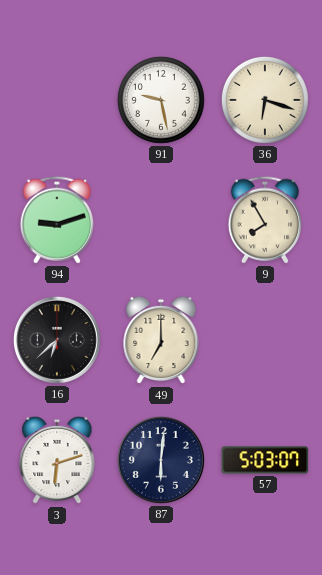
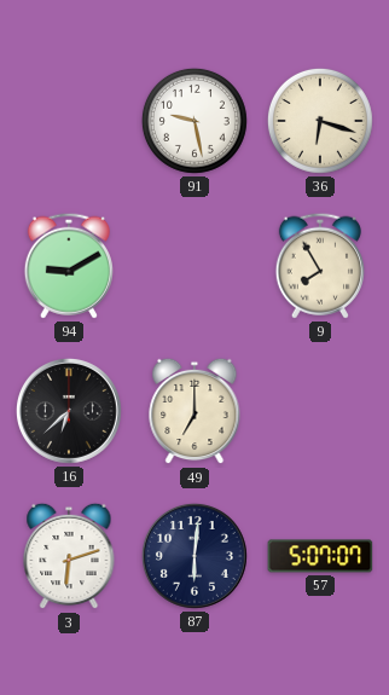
94: 9:12 -> 9:10 (69, 266)
57: 5:03 -> 5:07 (320, 556)
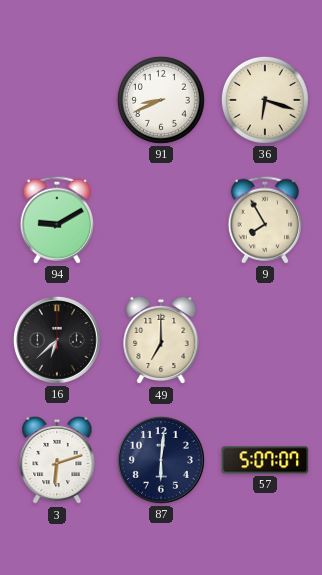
91: 9:28 -> 8:41 (161, 100)
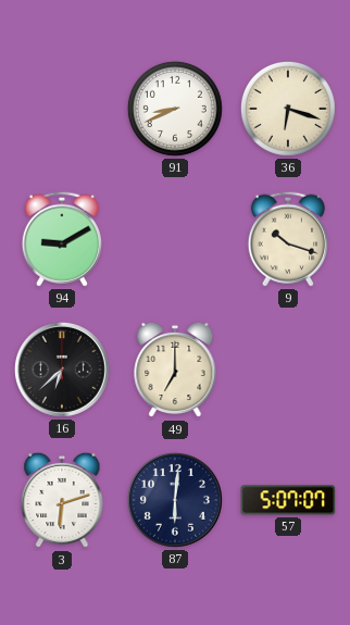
9: 7:55 -> 10:18 (288, 239)
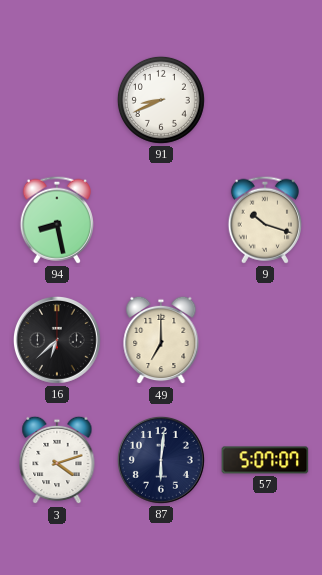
36: 6:18 -> none (288, 109)
94: 9:10 -> 8:28 (57, 220)
3: 6:12 -> 4:12 (57, 460)
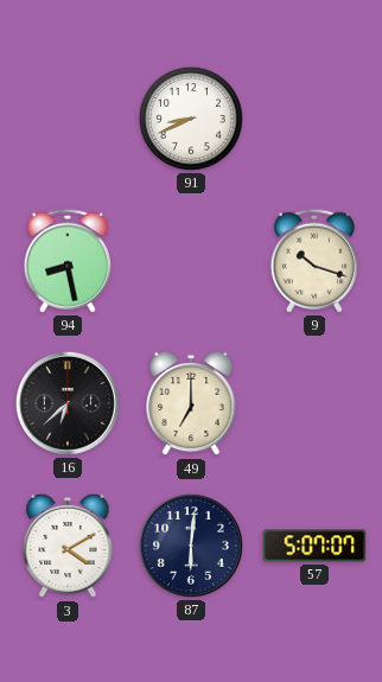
3: 4:12 -> 4:10 (68, 546)
